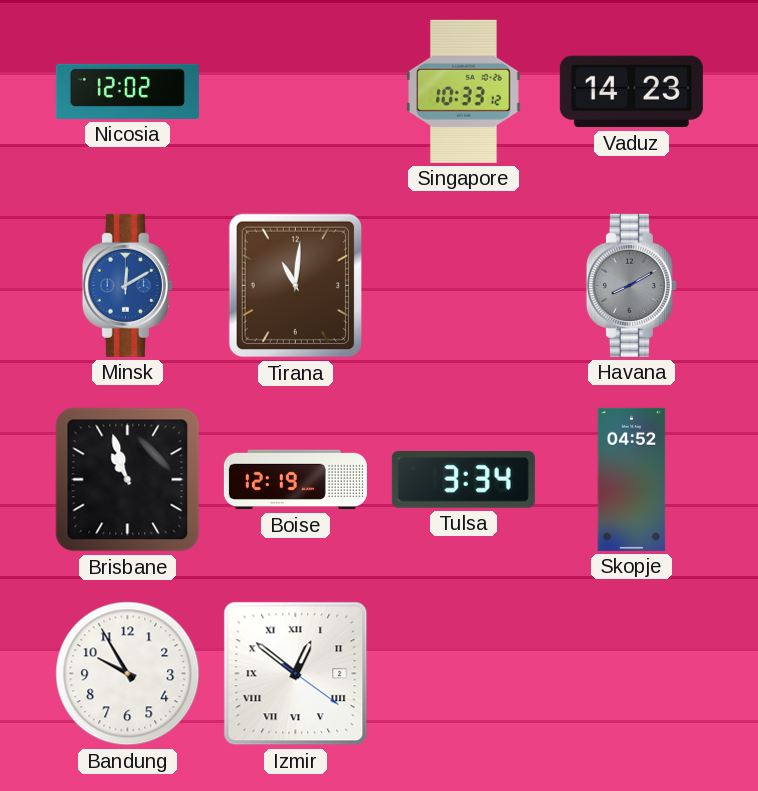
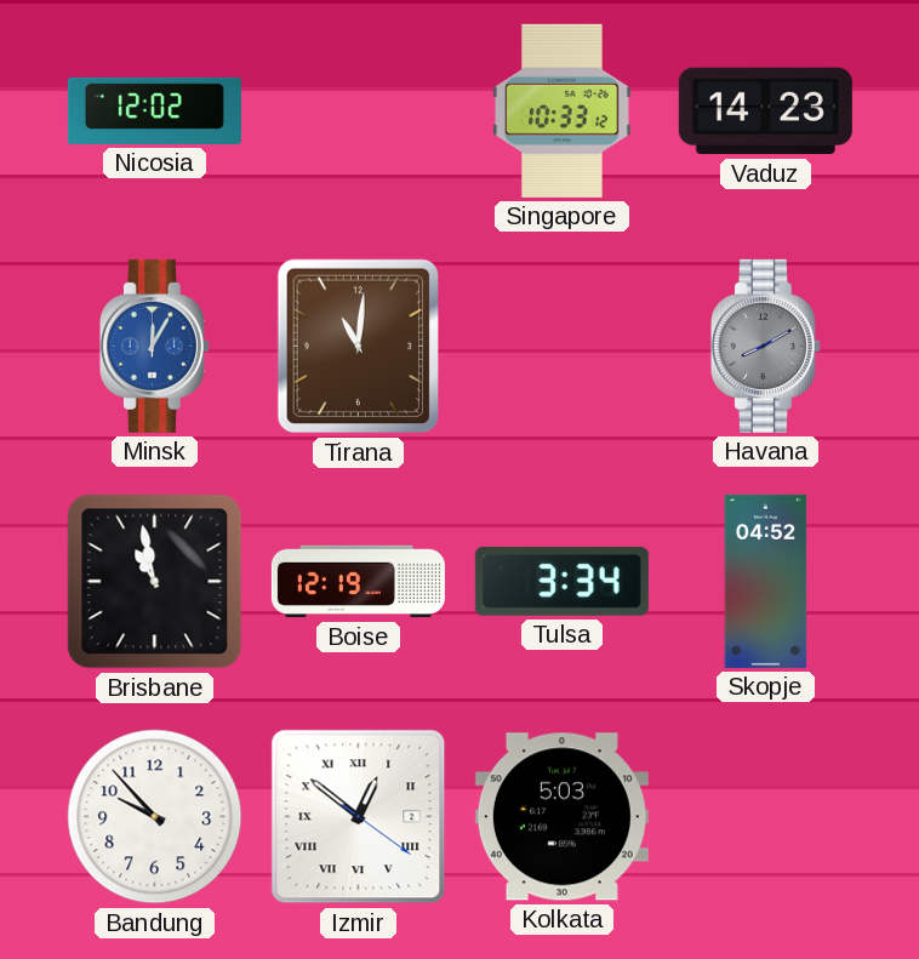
Minsk: 12:10 -> 12:05 (154, 346)
Brisbane: 10:57 -> 10:58 (155, 582)
Bandung: 9:55 -> 9:53 (155, 817)
Kolkata: none -> 5:03 (561, 817)
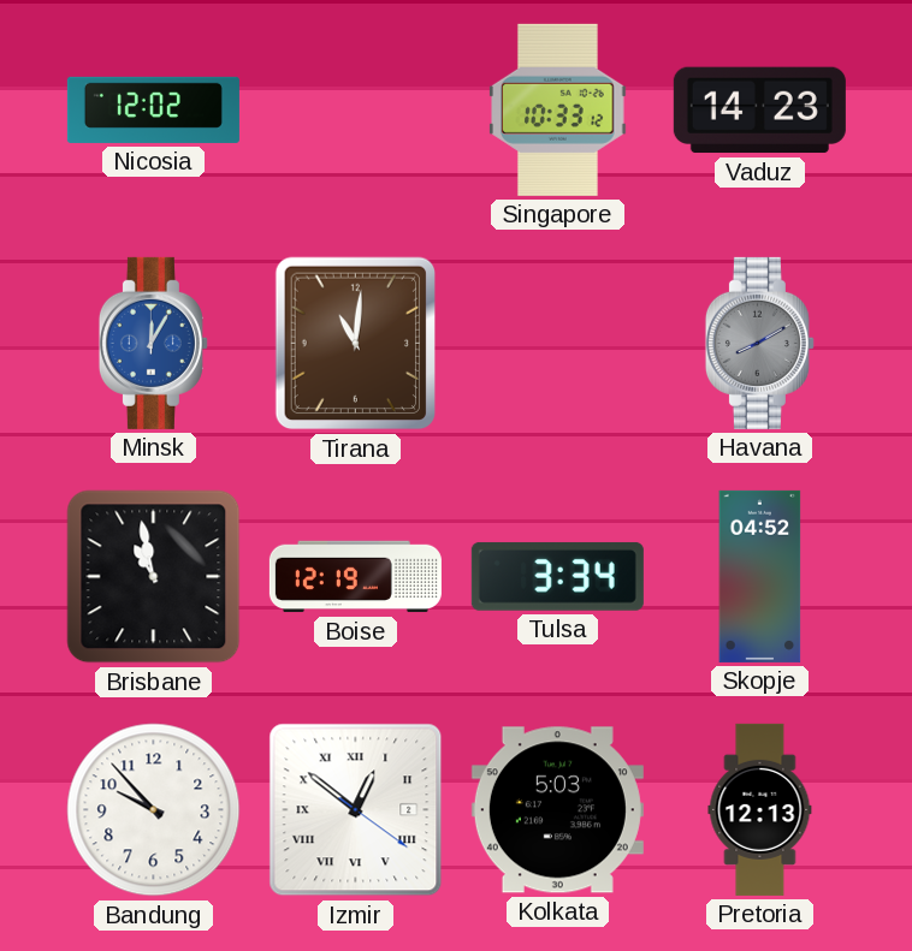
Pretoria: none -> 12:13 (760, 809)
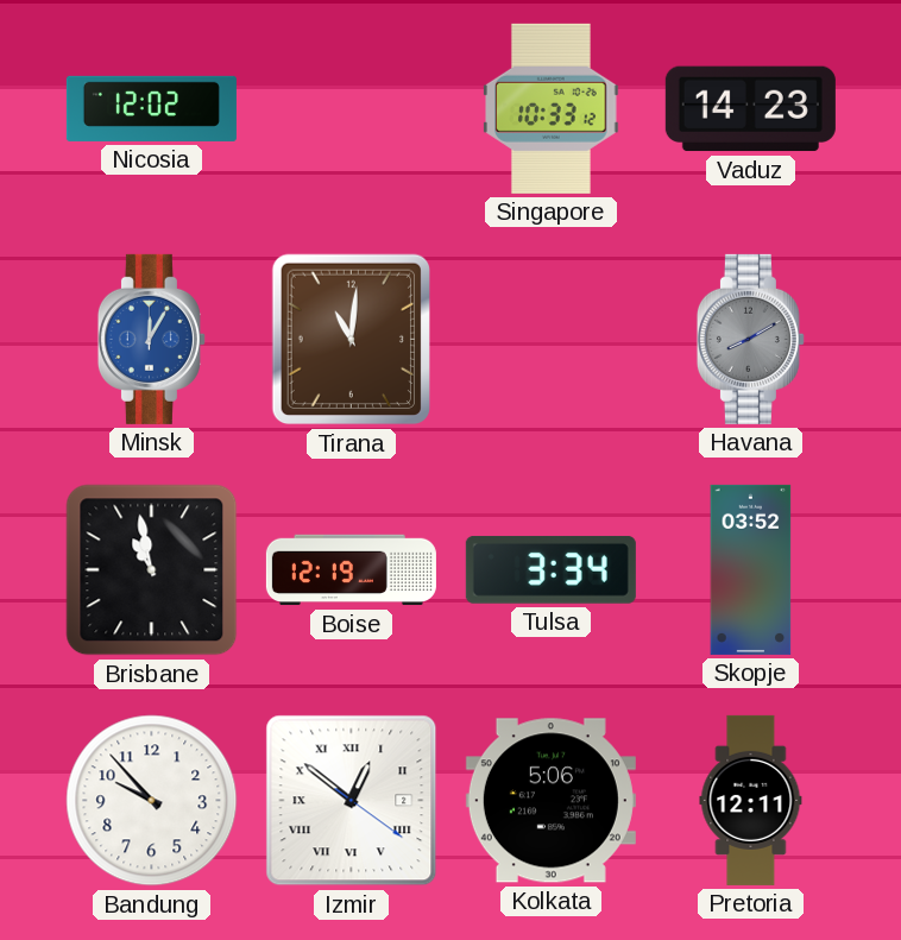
Skopje: 04:52 -> 03:52 (751, 569)
Kolkata: 5:03 -> 5:06 (550, 801)
Pretoria: 12:13 -> 12:11 (751, 800)
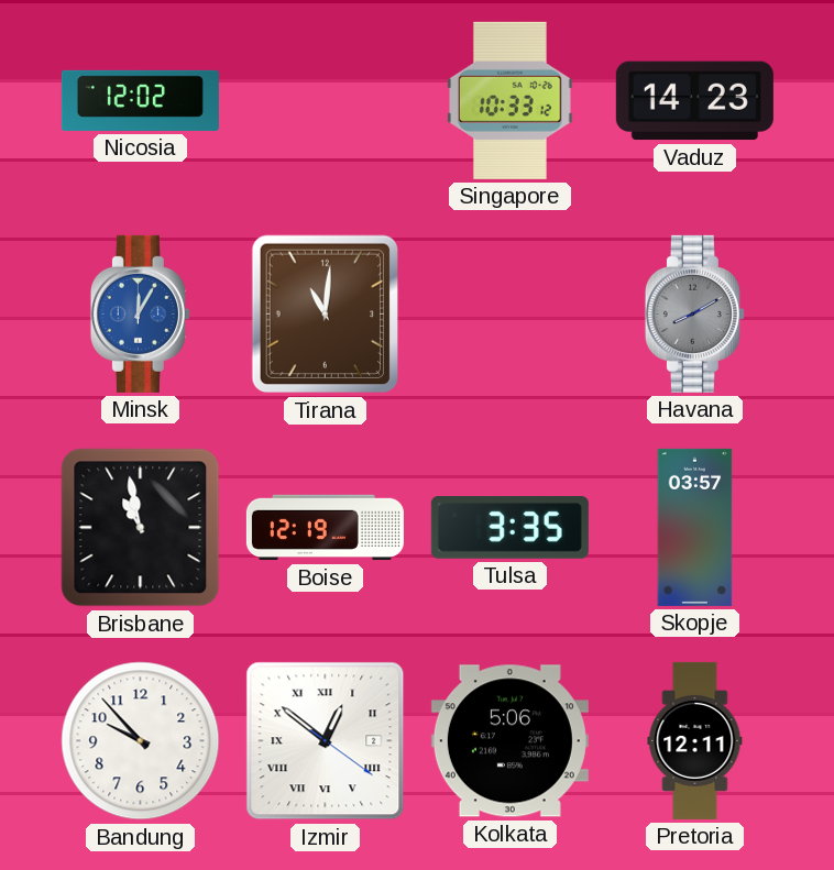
Tulsa: 3:34 -> 3:35 (509, 527)
Skopje: 03:52 -> 03:57 (695, 527)
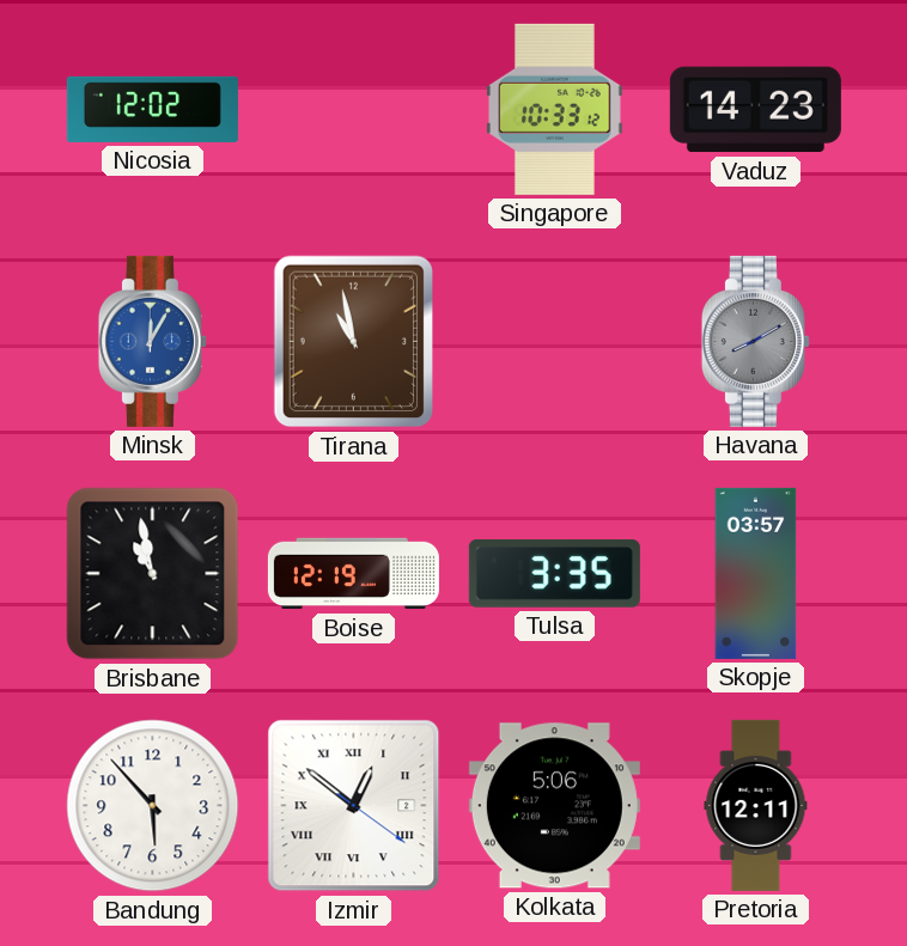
Tirana: 11:01 -> 10:58 (353, 342)
Bandung: 9:53 -> 5:53 (153, 806)
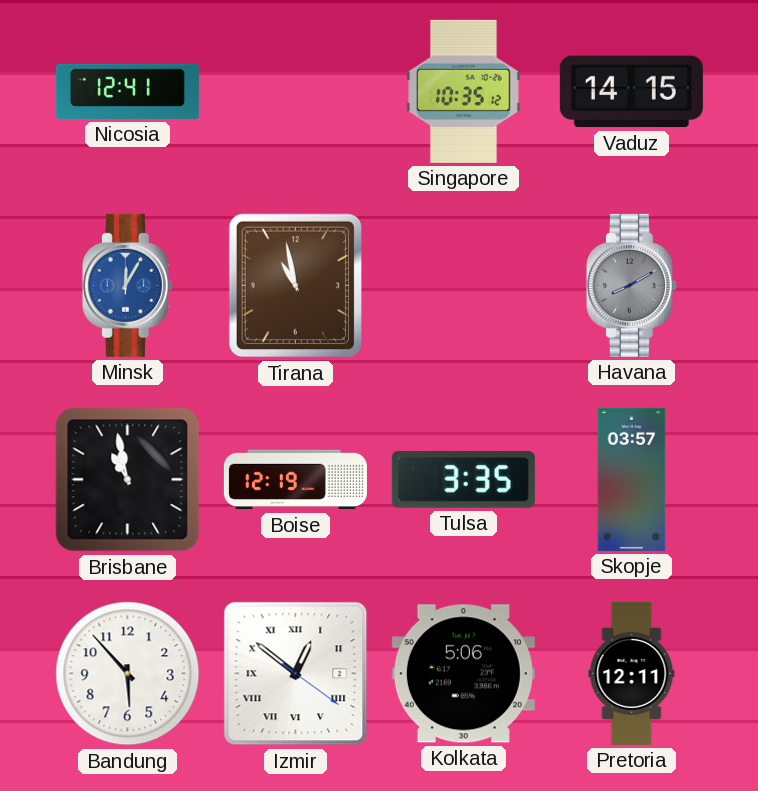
Nicosia: 12:02 -> 12:41 (127, 91)
Singapore: 10:33 -> 10:35 (464, 91)
Vaduz: 14:23 -> 14:15 (631, 92)
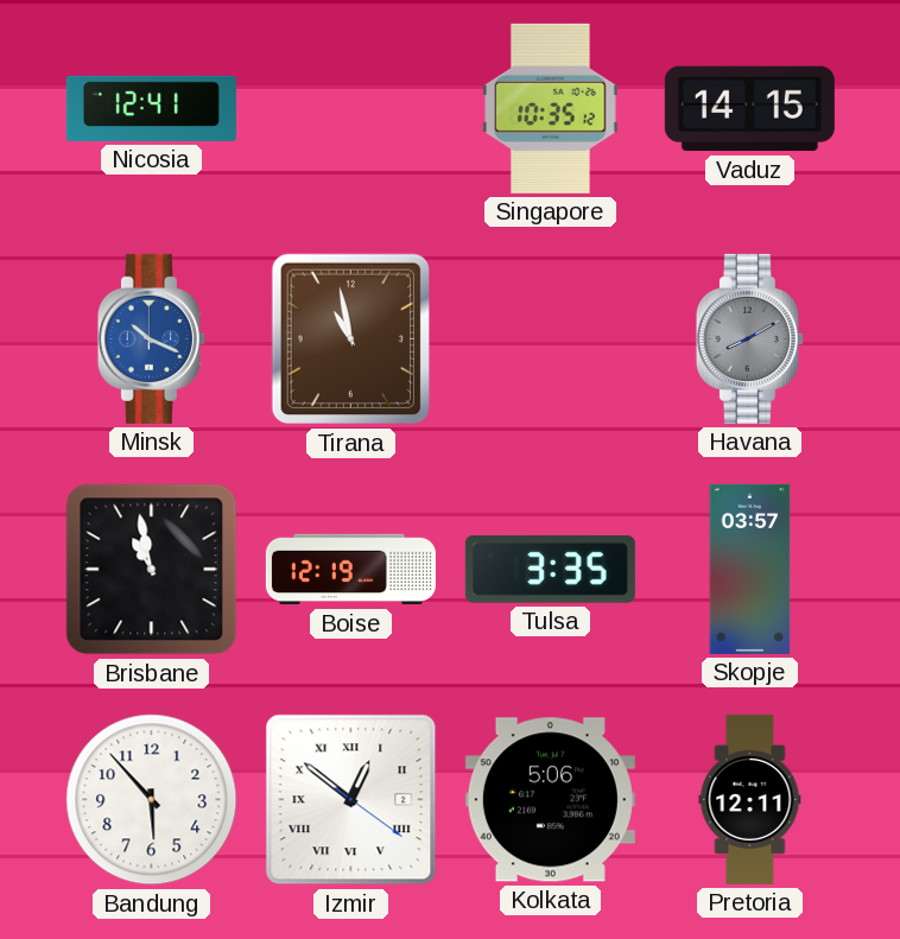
Minsk: 12:05 -> 10:19 (151, 338)
